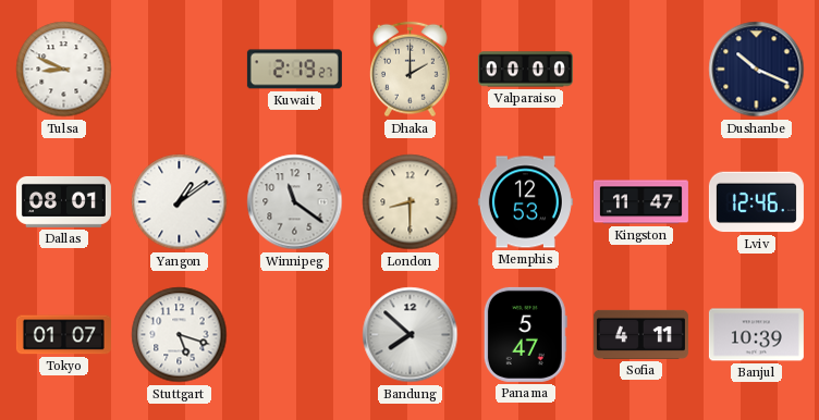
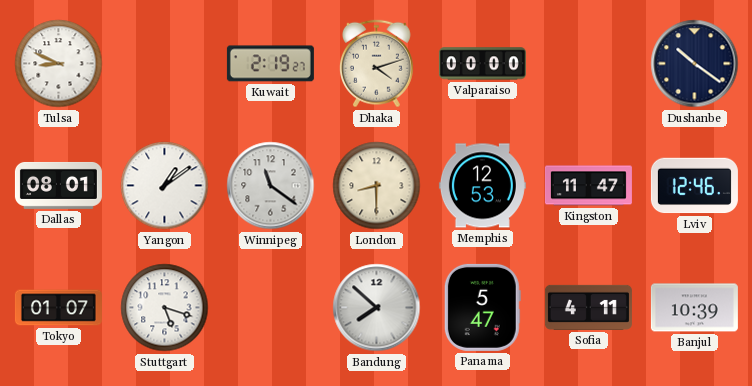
Dhaka: 2:00 -> 4:12 (376, 64)
Dushanbe: 10:19 -> 10:21 (695, 64)
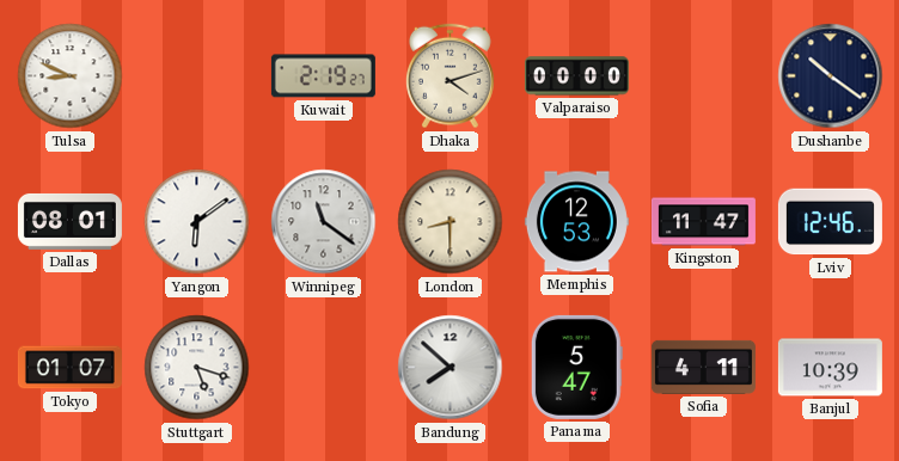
Yangon: 1:09 -> 6:09 (197, 222)
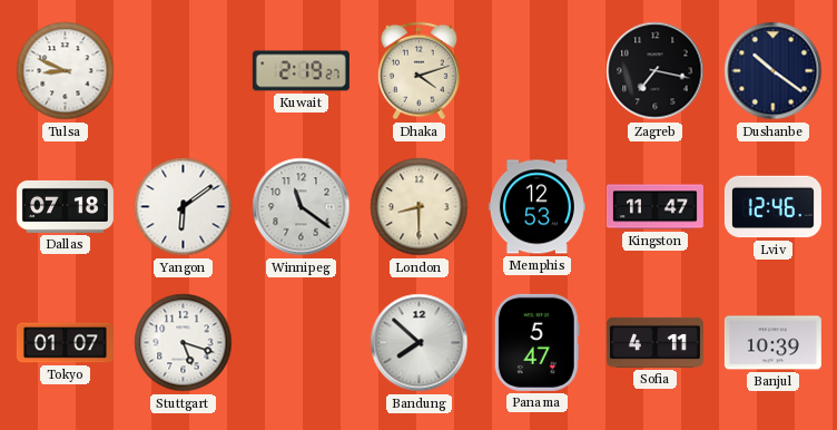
Valparaiso: 00:00 -> none (576, 76)
Zagreb: none -> 7:17 (656, 71)
Dallas: 08:01 -> 07:18 (65, 206)
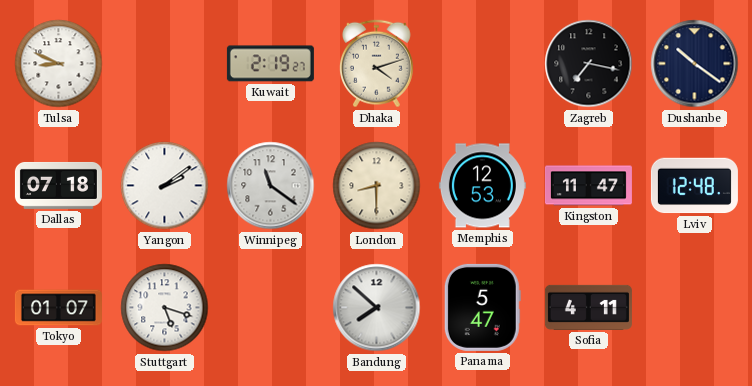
Yangon: 6:09 -> 2:09 (165, 186)
Lviv: 12:46 -> 12:48 (694, 186)
Banjul: 10:39 -> none (772, 343)
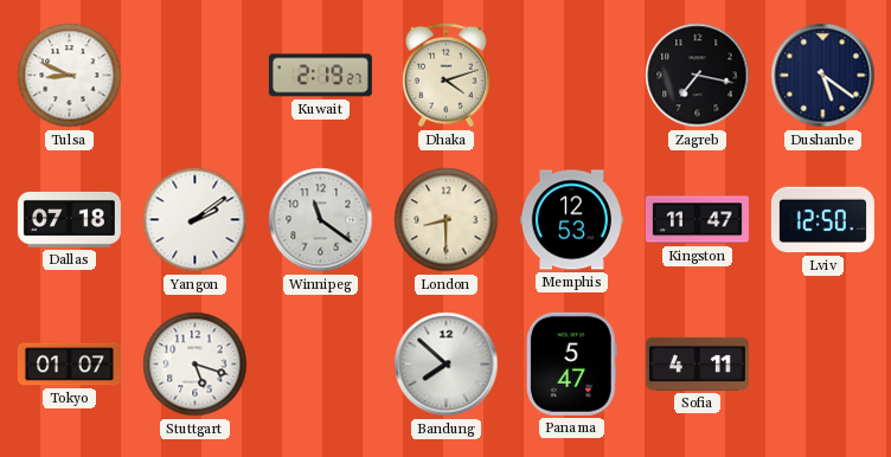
Dushanbe: 10:21 -> 5:21 (823, 76)
Lviv: 12:48 -> 12:50 (822, 220)
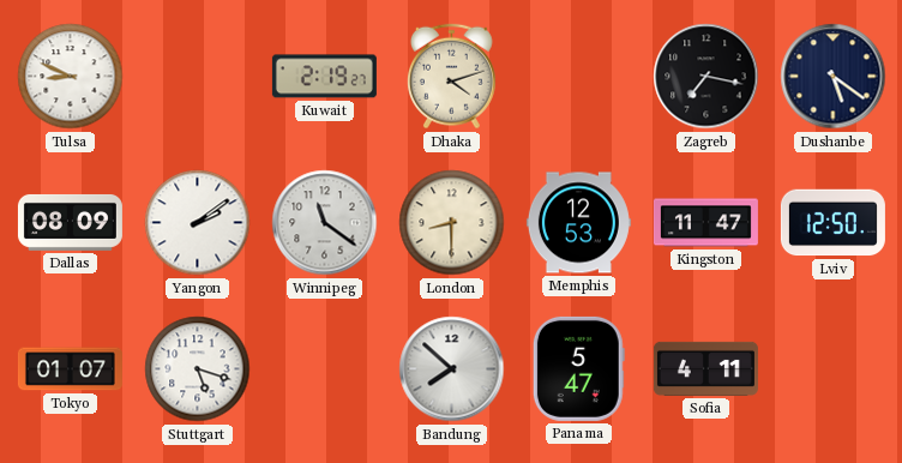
Dallas: 07:18 -> 08:09 (70, 222)
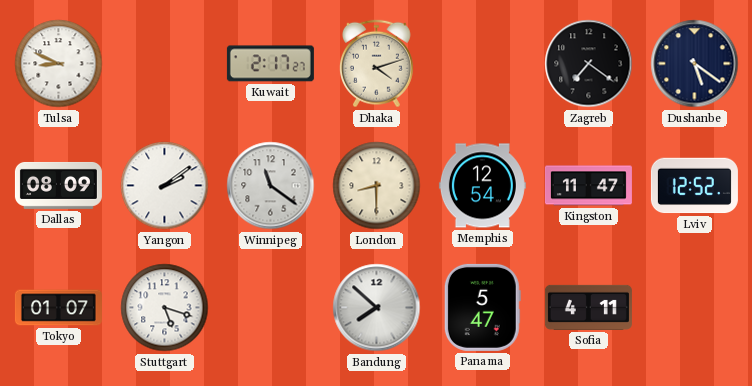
Kuwait: 2:19 -> 2:17 (270, 64)
Zagreb: 7:17 -> 7:21 (589, 64)
Memphis: 12:53 -> 12:54 (482, 186)
Lviv: 12:50 -> 12:52 (694, 186)
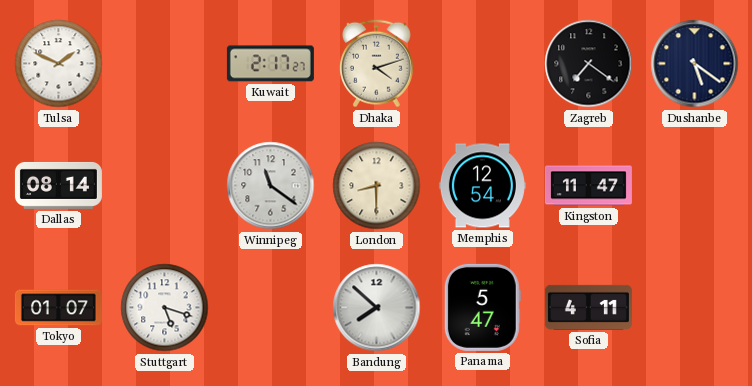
Tulsa: 8:49 -> 1:49 (59, 64)
Dallas: 08:09 -> 08:14 (58, 185)
Yangon: 2:09 -> none (165, 186)
Lviv: 12:52 -> none (694, 186)
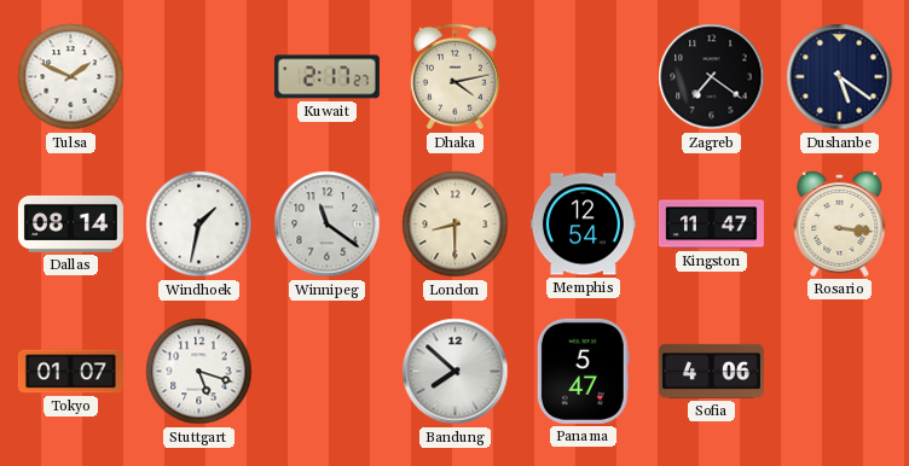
Dhaka: 4:12 -> 4:13 (454, 77)
Windhoek: none -> 1:32 (199, 225)
Rosario: none -> 3:16 (840, 223)
Sofia: 4:11 -> 4:06 (711, 371)
